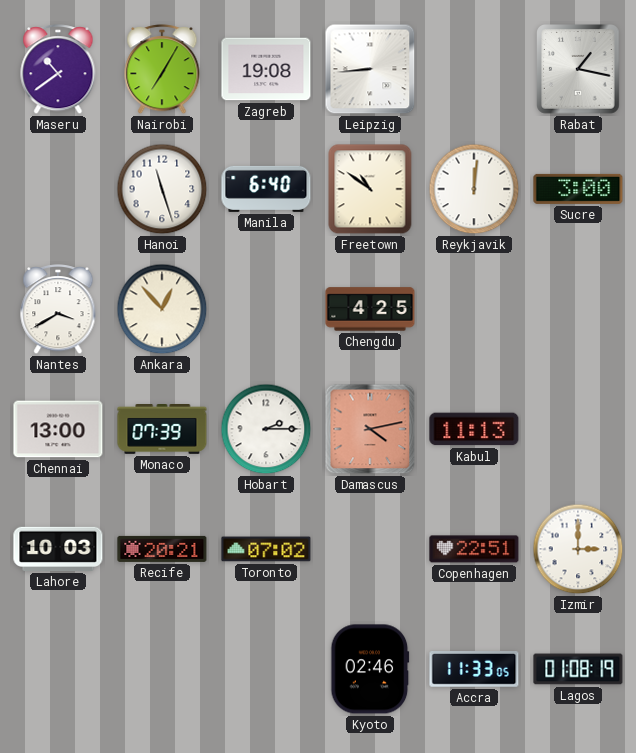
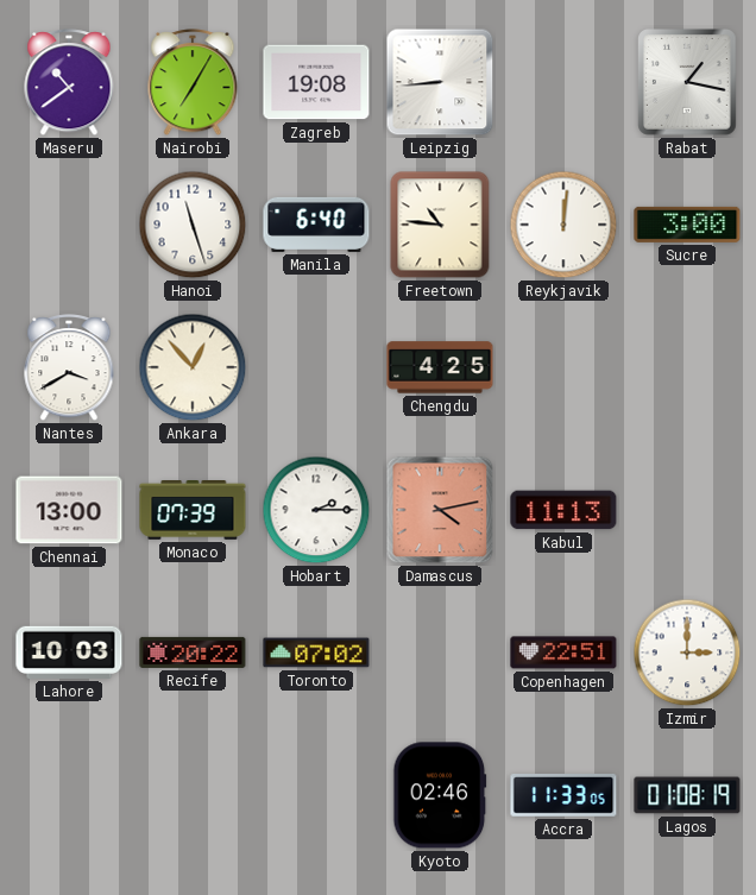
Freetown: 10:51 -> 10:46 (440, 225)
Recife: 20:21 -> 20:22 (193, 653)
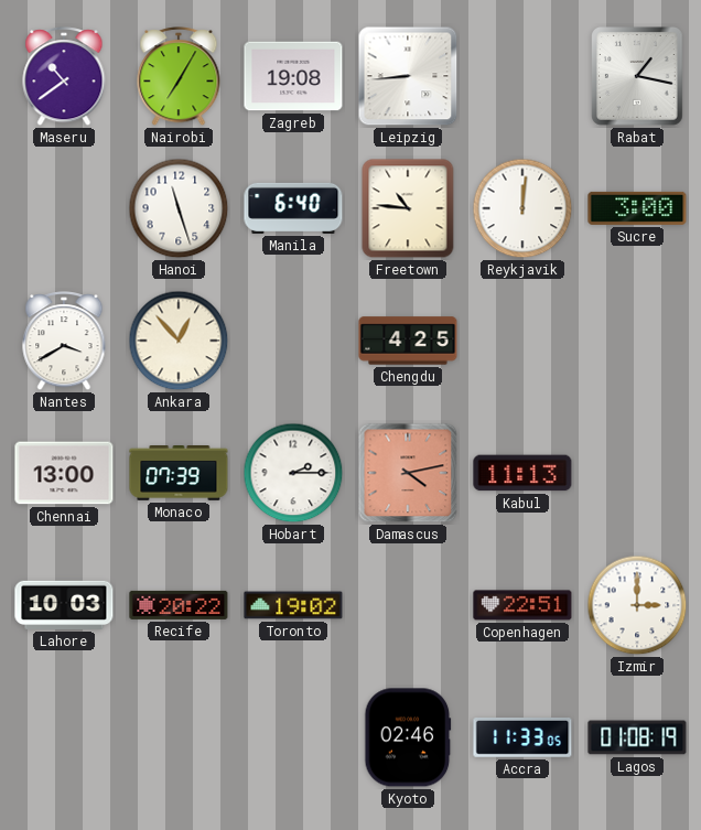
Toronto: 07:02 -> 19:02 (293, 605)
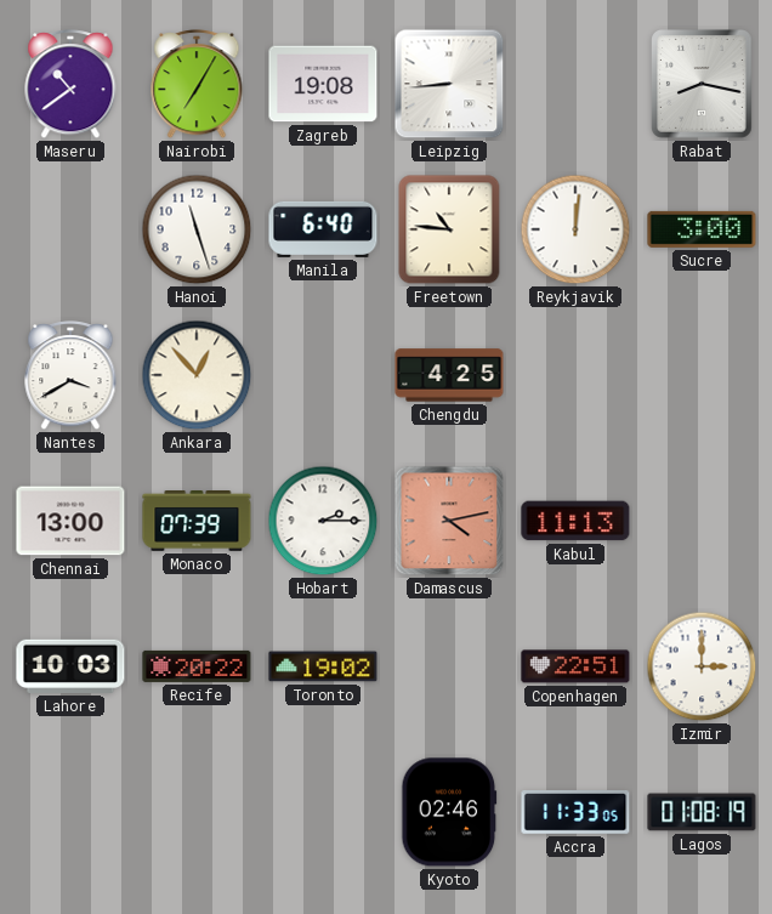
Rabat: 1:17 -> 8:17 (703, 85)
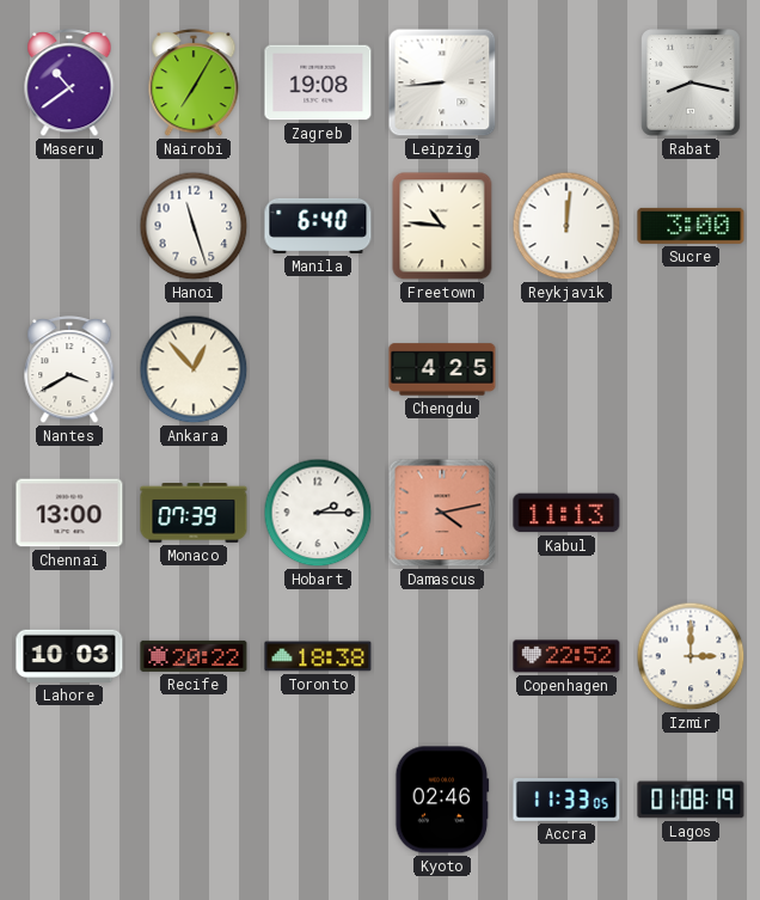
Toronto: 19:02 -> 18:38 (318, 656)
Copenhagen: 22:51 -> 22:52 (566, 656)
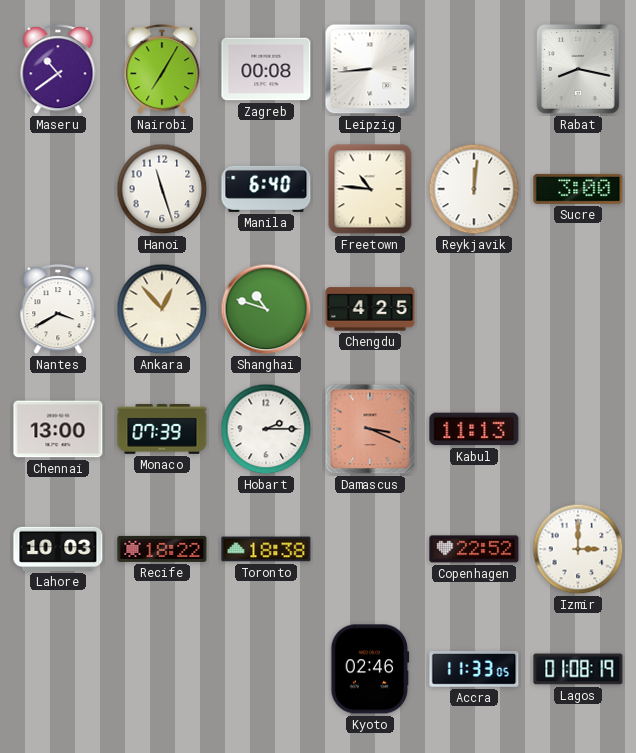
Zagreb: 19:08 -> 00:08 (266, 69)
Shanghai: none -> 10:48 (266, 309)
Damascus: 4:13 -> 3:19 (370, 429)
Recife: 20:22 -> 18:22 (162, 549)
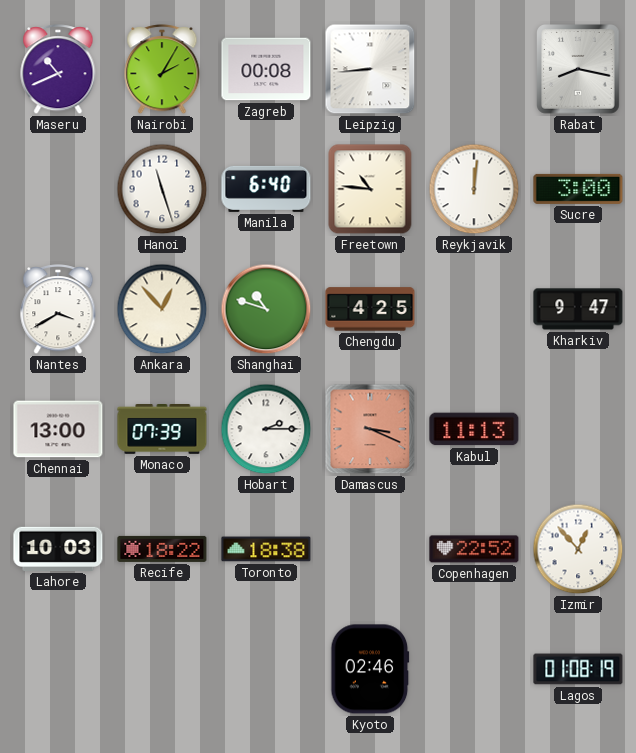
Maseru: 10:39 -> 10:41 (58, 70)
Nairobi: 7:05 -> 2:05 (162, 70)
Kharkiv: none -> 9:47 (578, 309)
Izmir: 3:00 -> 12:53 (578, 549)
Accra: 11:33 -> none (474, 670)
